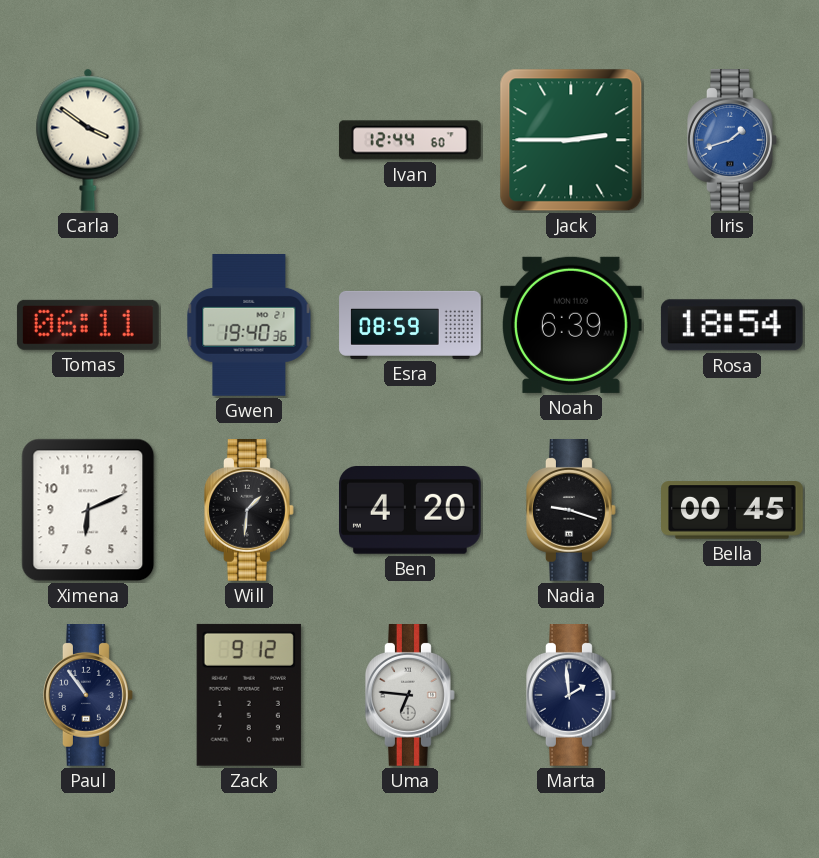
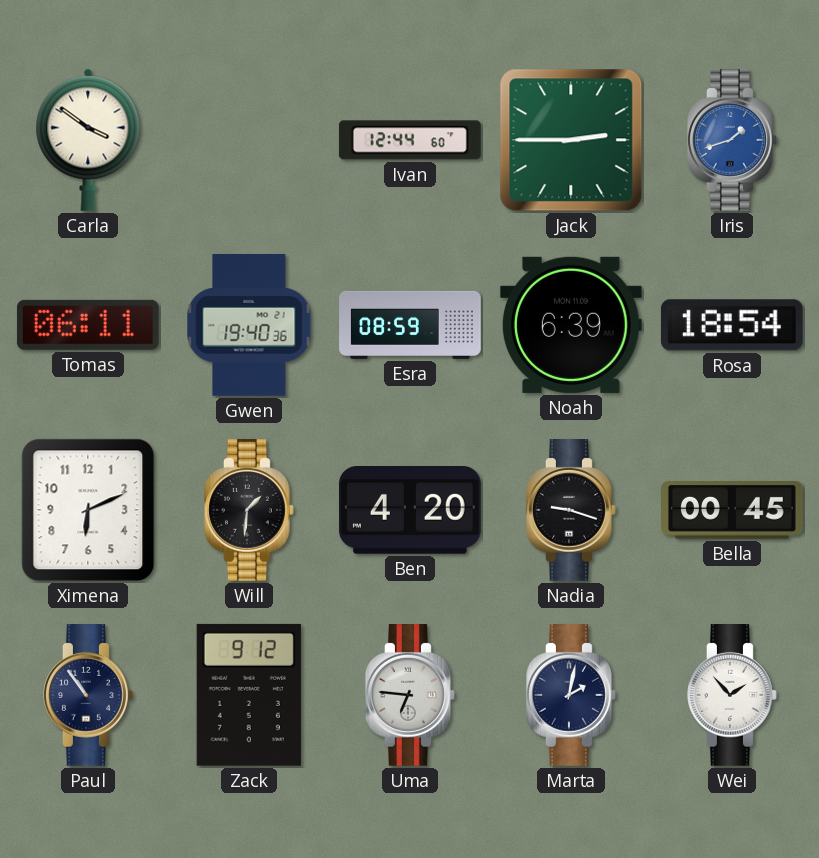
Marta: 1:59 -> 2:02 (572, 696)
Wei: none -> 1:53 (733, 696)
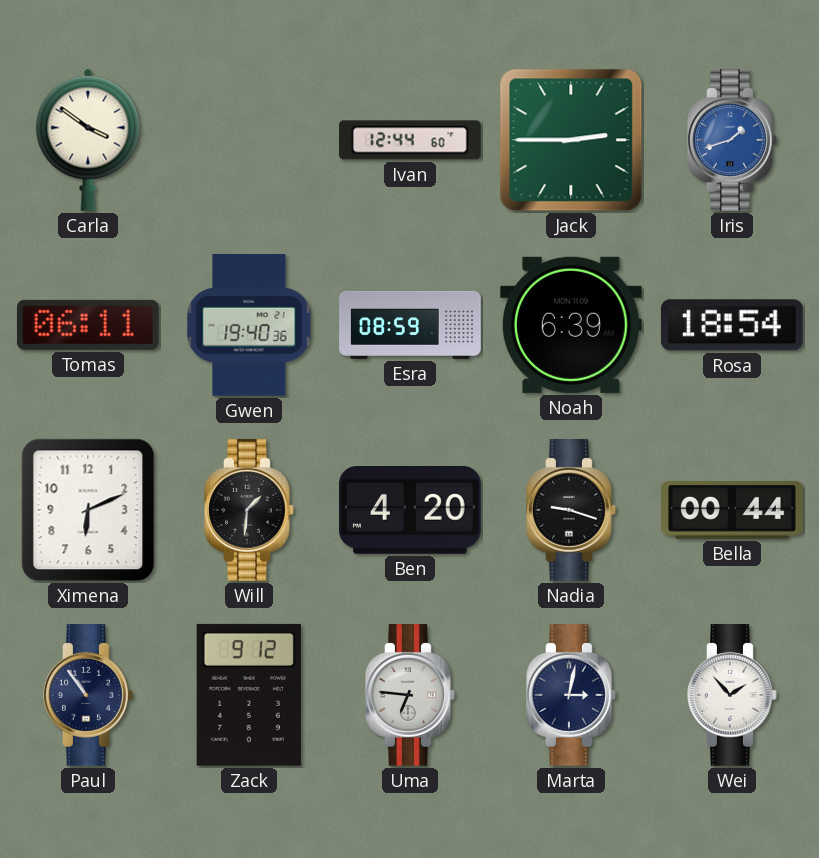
Bella: 00:45 -> 00:44 (733, 510)
Marta: 2:02 -> 3:02 (572, 696)
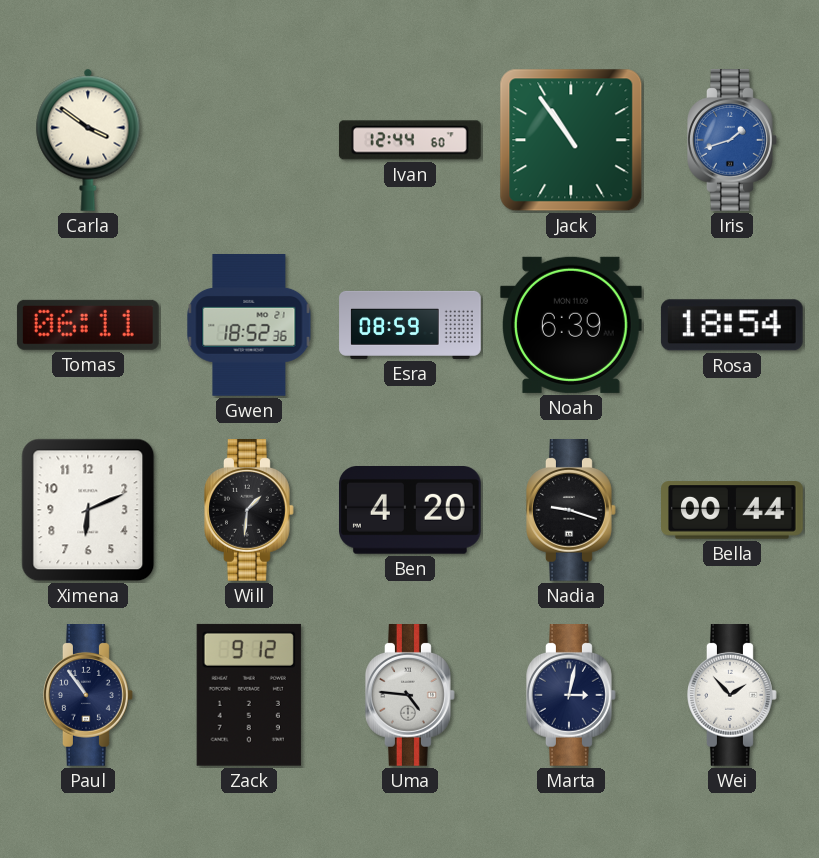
Jack: 2:45 -> 10:54 (571, 140)
Gwen: 19:40 -> 18:52 (249, 326)
Uma: 6:46 -> 4:46 (411, 696)
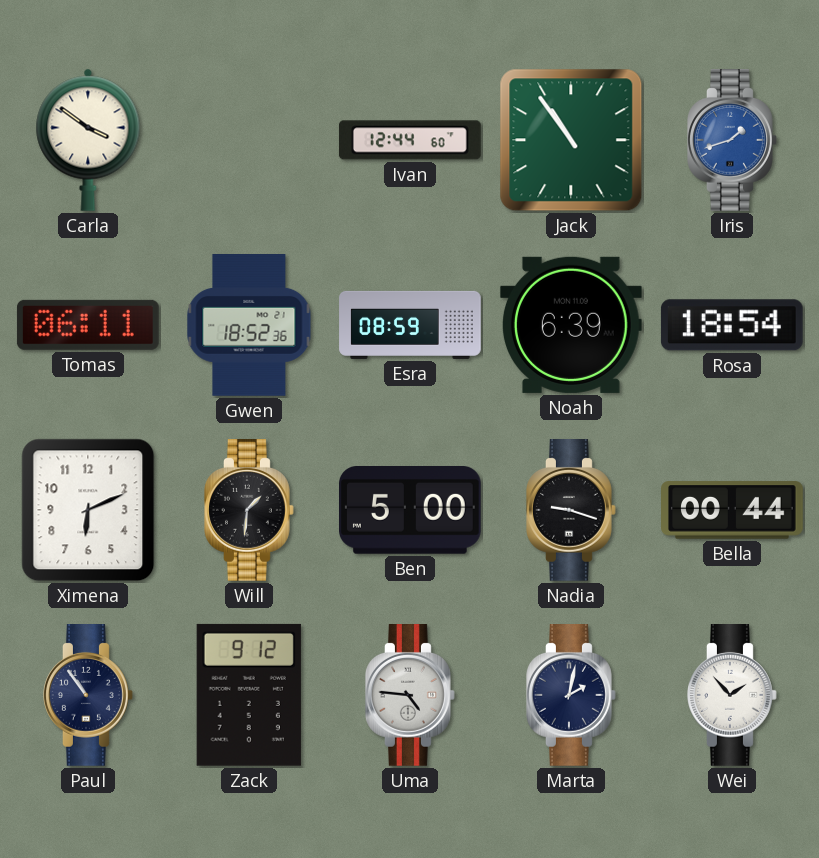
Ben: 4:20 -> 5:00 (411, 511)
Marta: 3:02 -> 2:02 (572, 696)
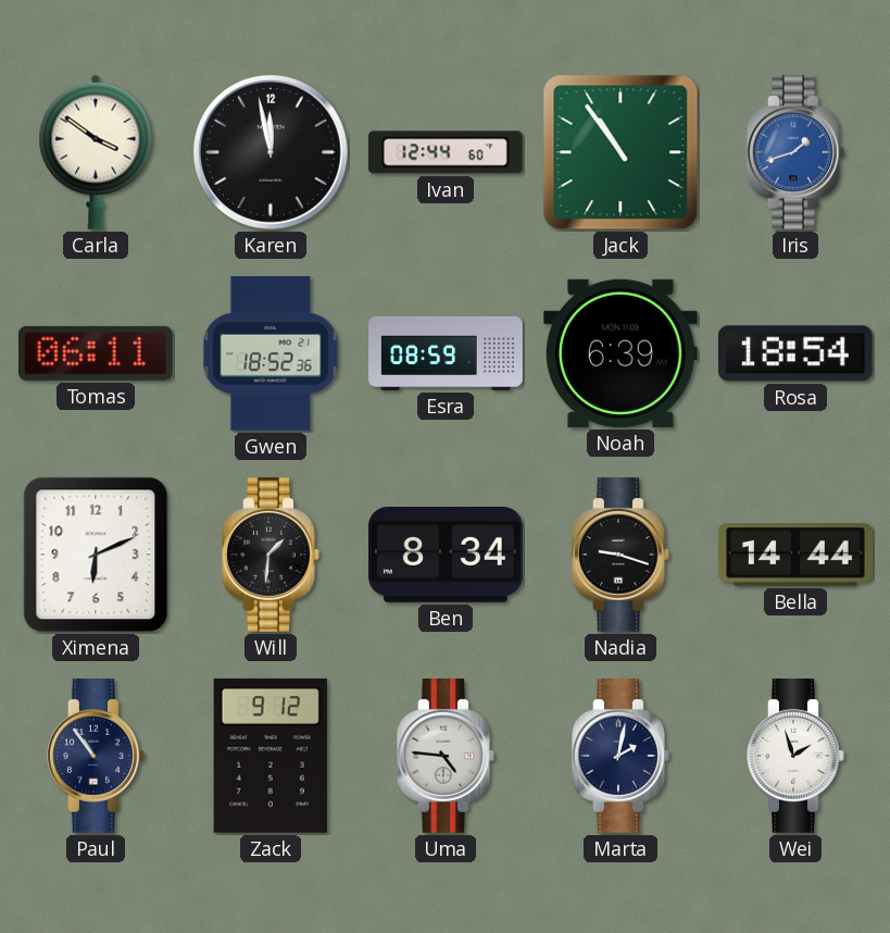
Karen: none -> 11:58 (271, 152)
Ben: 5:00 -> 8:34 (447, 556)
Bella: 00:44 -> 14:44 (797, 555)
Wei: 1:53 -> 1:57 (797, 757)
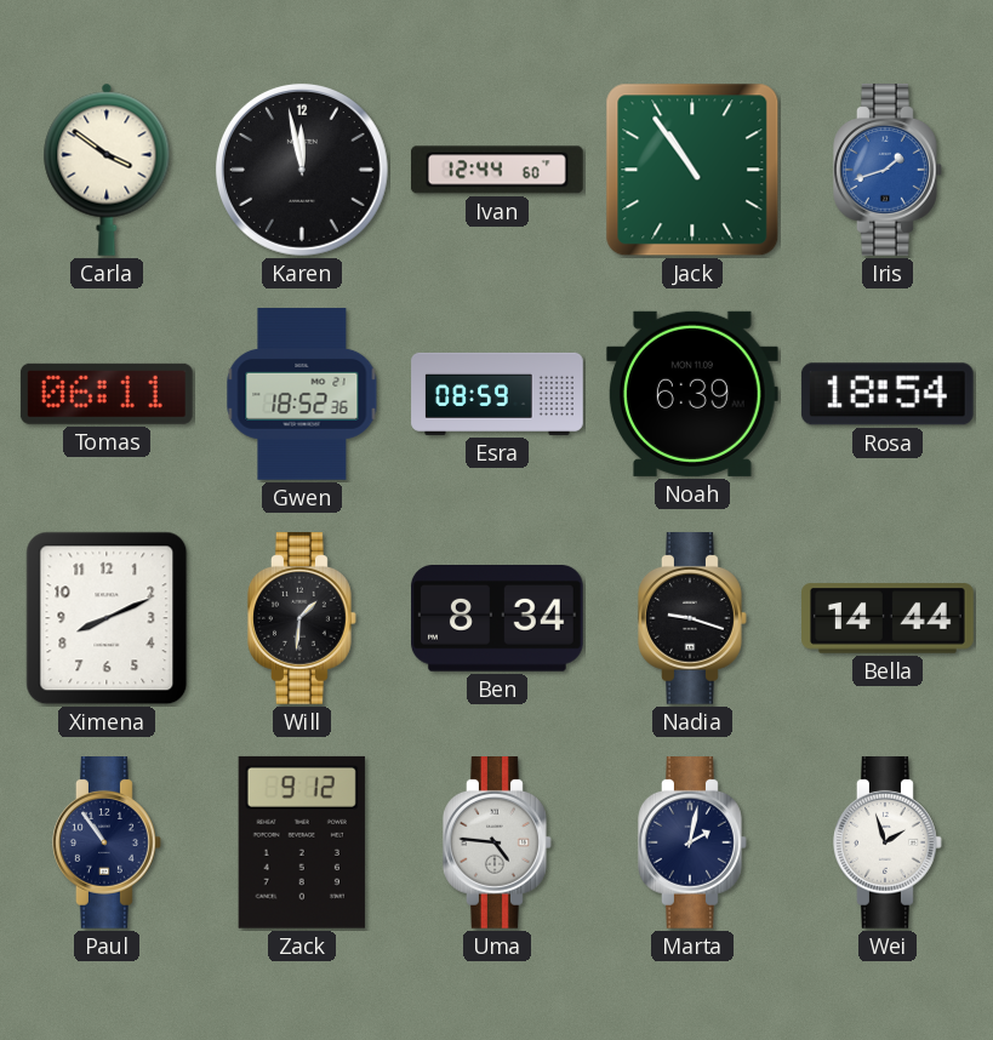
Ximena: 6:11 -> 8:11 (107, 618)
